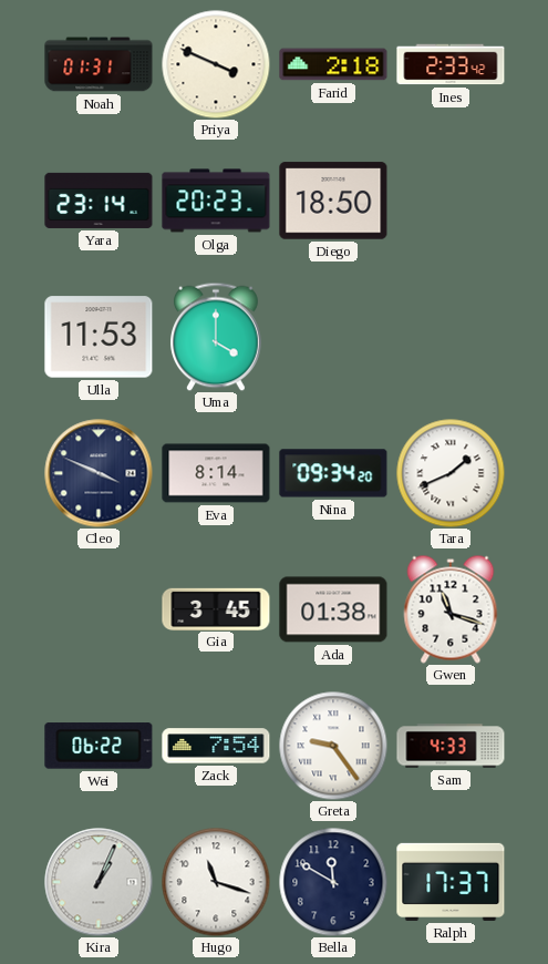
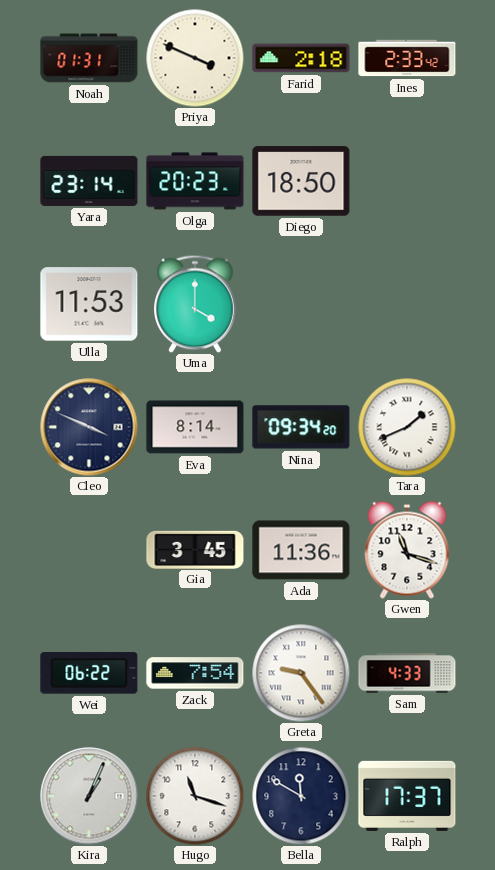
Ada: 01:38 -> 11:36 (301, 550)
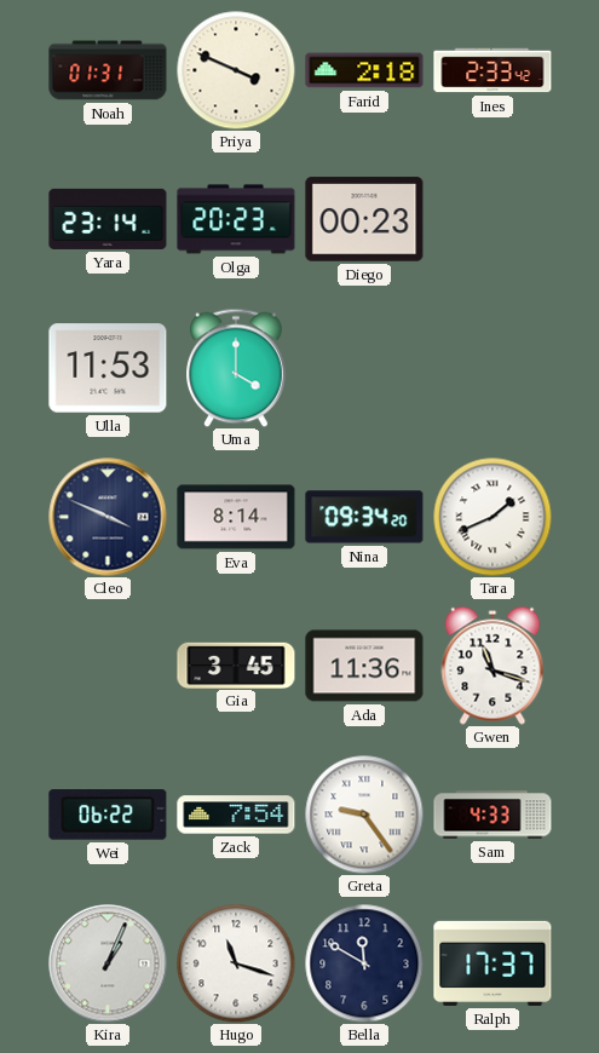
Diego: 18:50 -> 00:23 (364, 219)
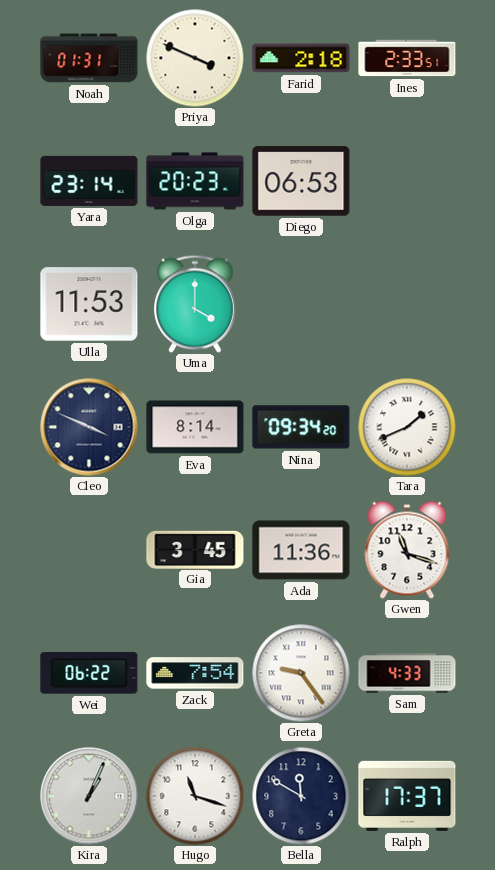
Ines: 2:33:42 -> 2:33:51 (407, 58)
Diego: 00:23 -> 06:53 (301, 181)
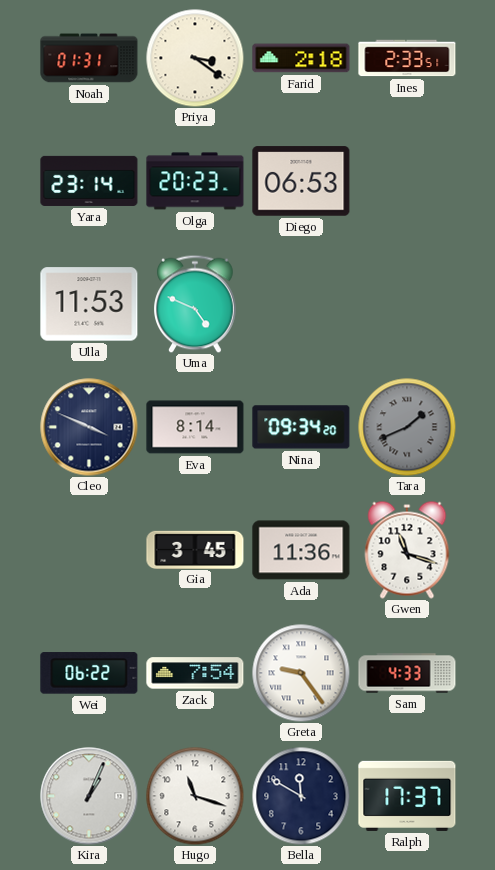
Priya: 3:49 -> 3:21 (195, 58)
Uma: 4:00 -> 4:49 (196, 304)
Tara dial: white -> grey (407, 427)
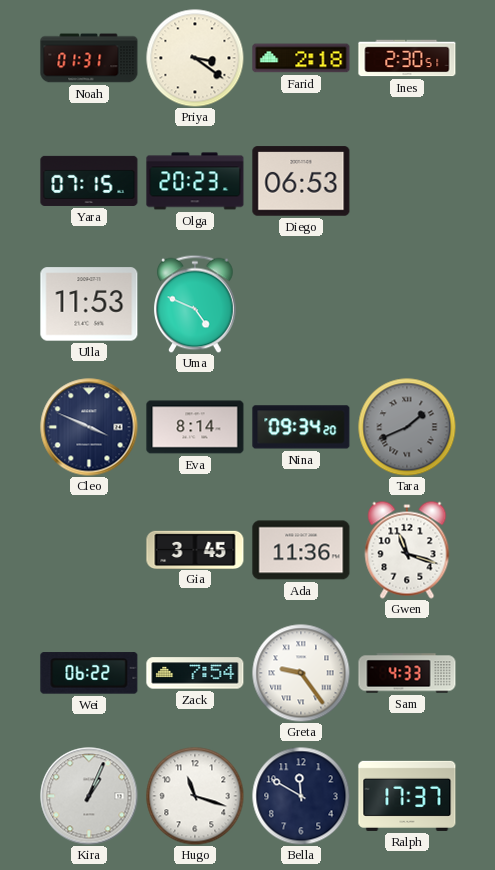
Ines: 2:33 -> 2:30 (407, 58)
Yara: 23:14 -> 07:15 (89, 181)
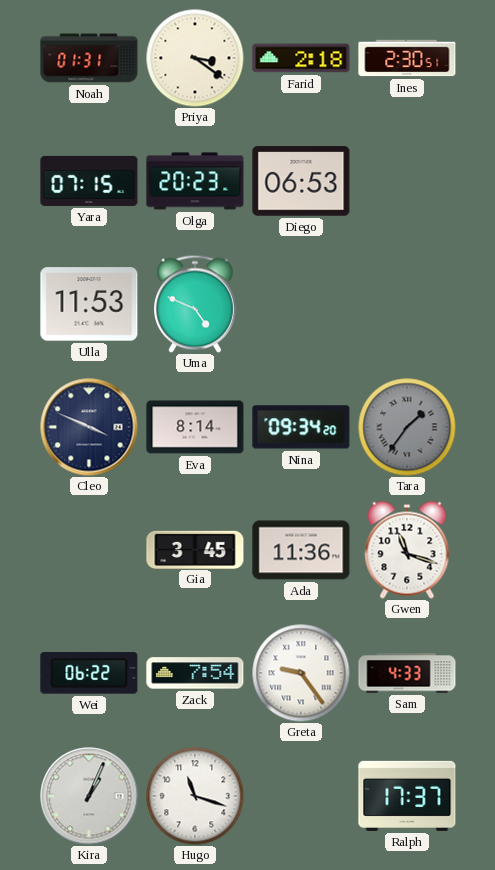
Tara: 1:41 -> 1:36 (407, 427)
Bella: 11:50 -> none (301, 796)
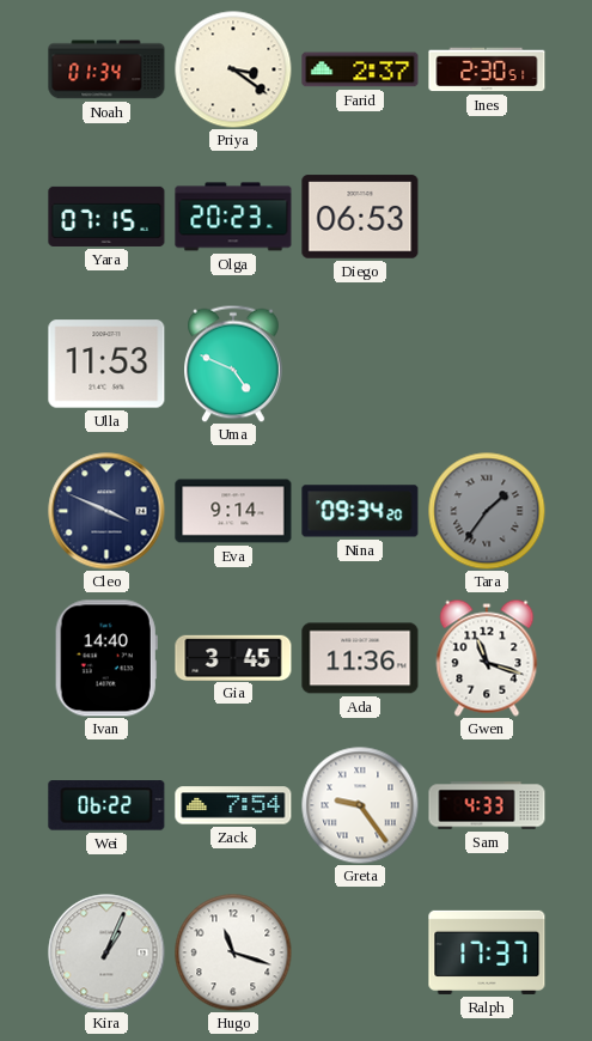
Noah: 01:31 -> 01:34 (106, 69)
Farid: 2:18 -> 2:37 (360, 69)
Eva: 8:14 -> 9:14 (233, 511)
Ivan: none -> 14:40 (106, 658)
